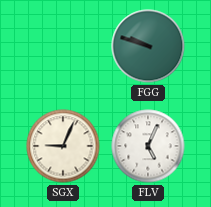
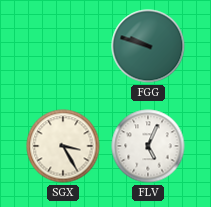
SGX: 9:04 -> 3:25 (63, 146)
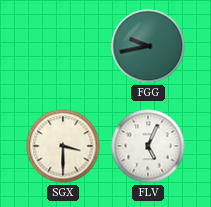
FGG: 9:48 -> 9:43 (148, 46)
SGX: 3:25 -> 3:30 (63, 146)
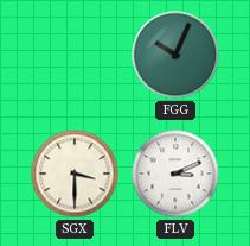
FGG: 9:43 -> 10:04 (175, 55)
FLV: 5:04 -> 3:11 (175, 174)
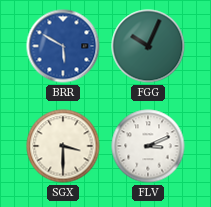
BRR: none -> 5:50 (63, 46)
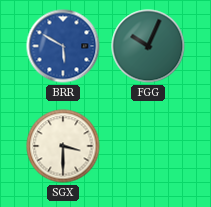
FLV: 3:11 -> none (148, 146)
